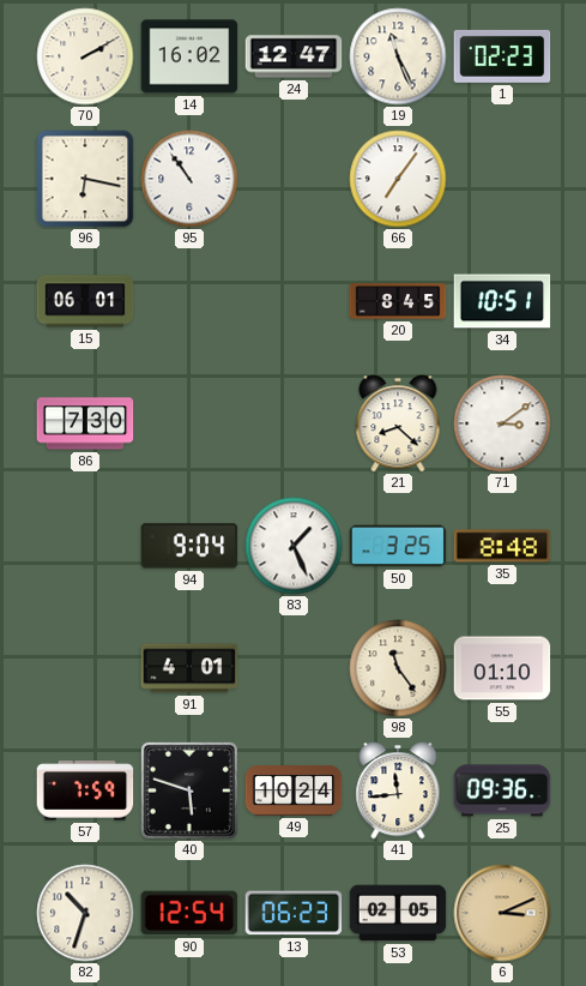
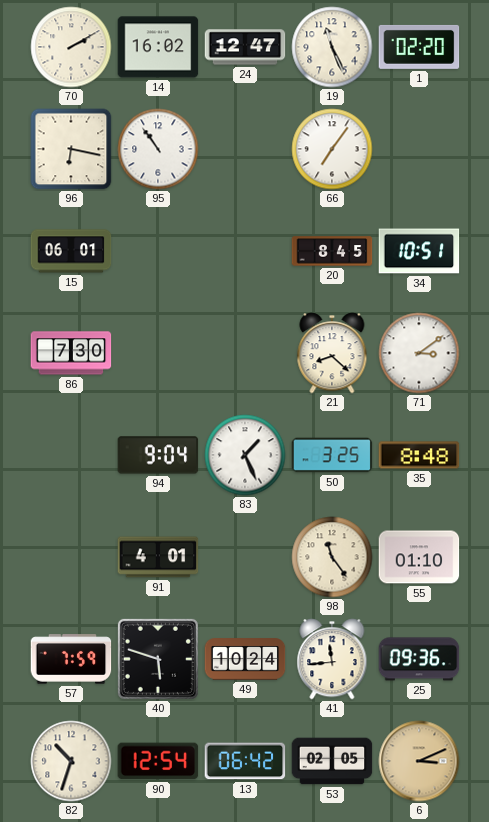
1: 02:23 -> 02:20 (419, 47)
13: 06:23 -> 06:42 (245, 761)
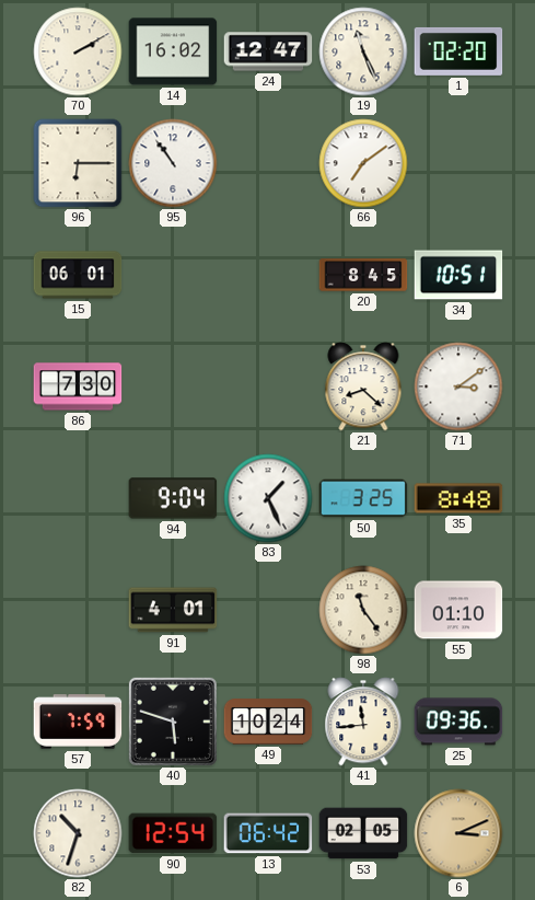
96: 6:17 -> 6:15 (78, 163)
66: 7:06 -> 7:09 (363, 163)
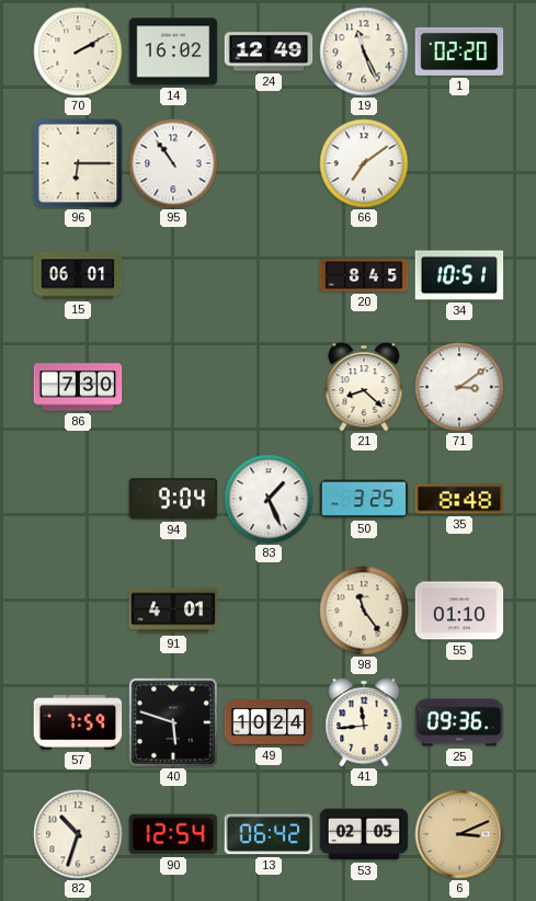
24: 12:47 -> 12:49 (269, 52)
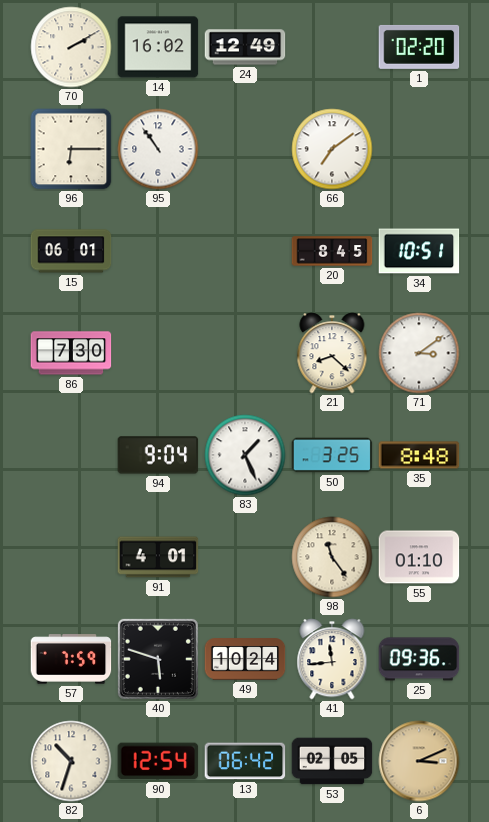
19: 11:26 -> none (364, 52)
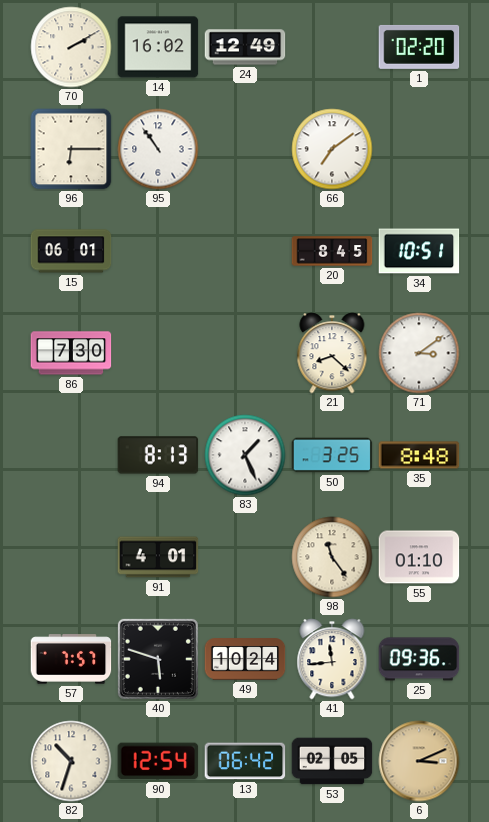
94: 9:04 -> 8:13 (158, 455)
57: 7:59 -> 7:57 (71, 659)
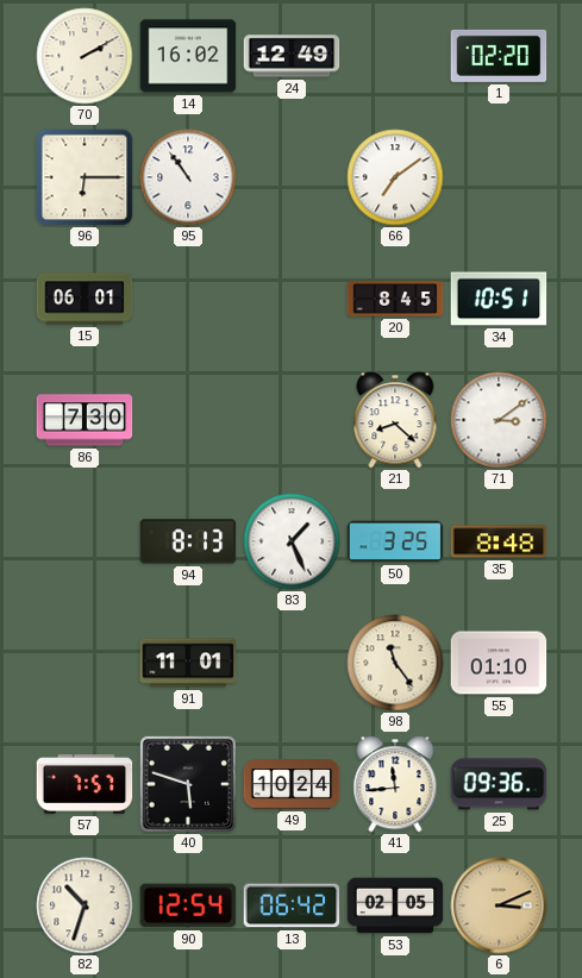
91: 4:01 -> 11:01 (188, 663)
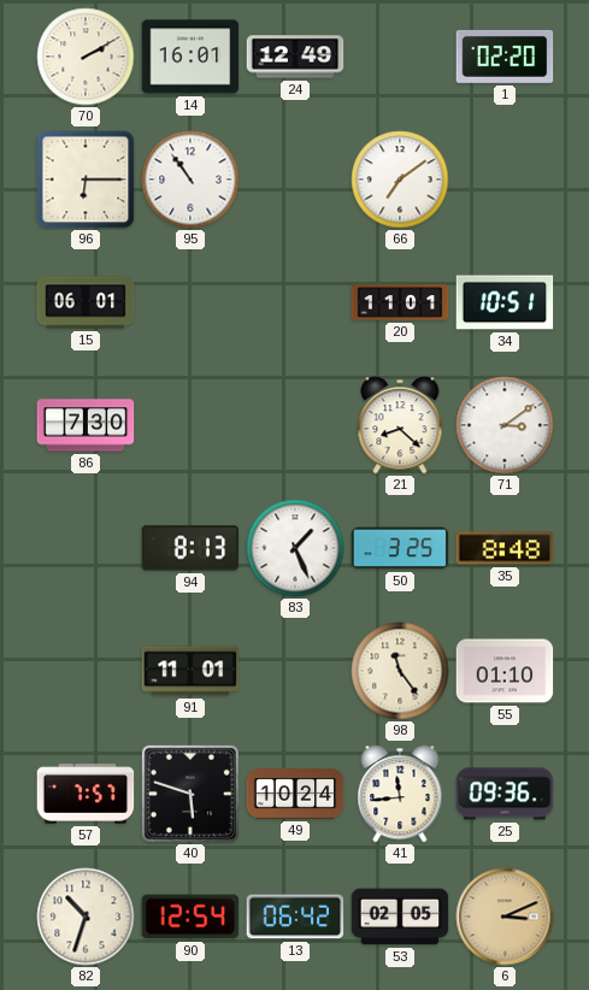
14: 16:02 -> 16:01 (190, 57)
20: 8:45 -> 11:01 (400, 302)
